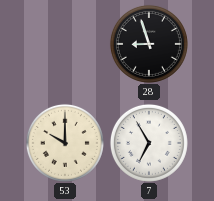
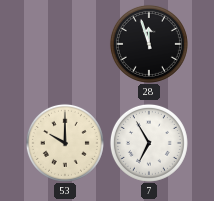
28: 8:57 -> 11:57 (149, 44)
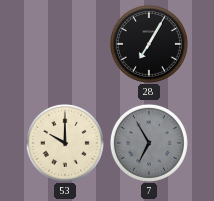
28: 11:57 -> 7:05 (149, 44)
7 dial: white -> grey (149, 143)
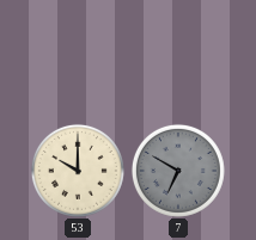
28: 7:05 -> none (149, 44)
7: 6:55 -> 6:50 (178, 171)
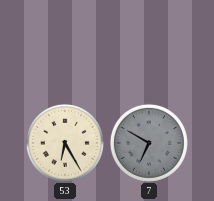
53: 10:00 -> 6:25 (65, 143)
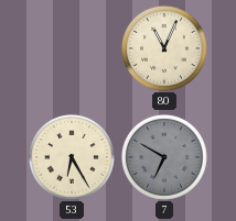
80: none -> 11:04 (164, 48)
